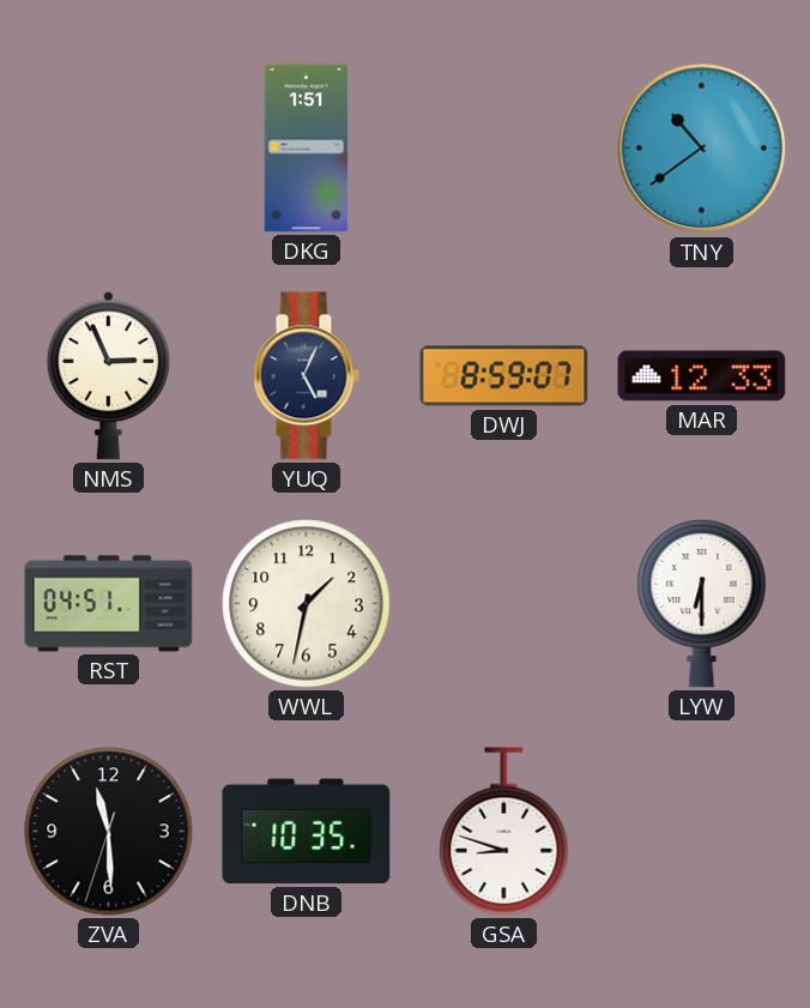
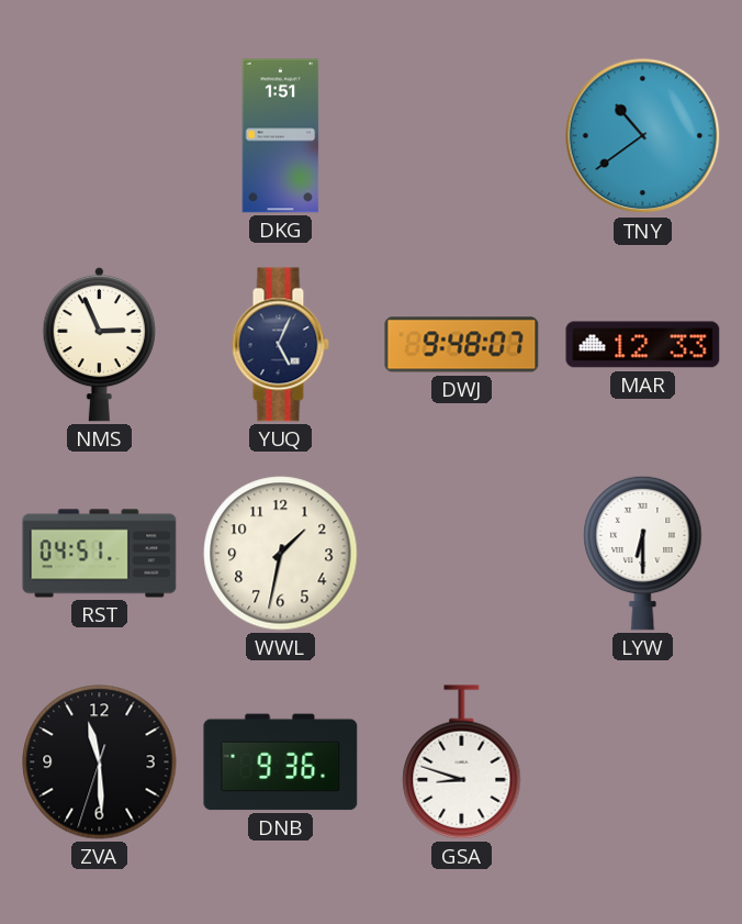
DWJ: 8:59 -> 9:48 (462, 345)
DNB: 10:35 -> 9:36 (281, 762)
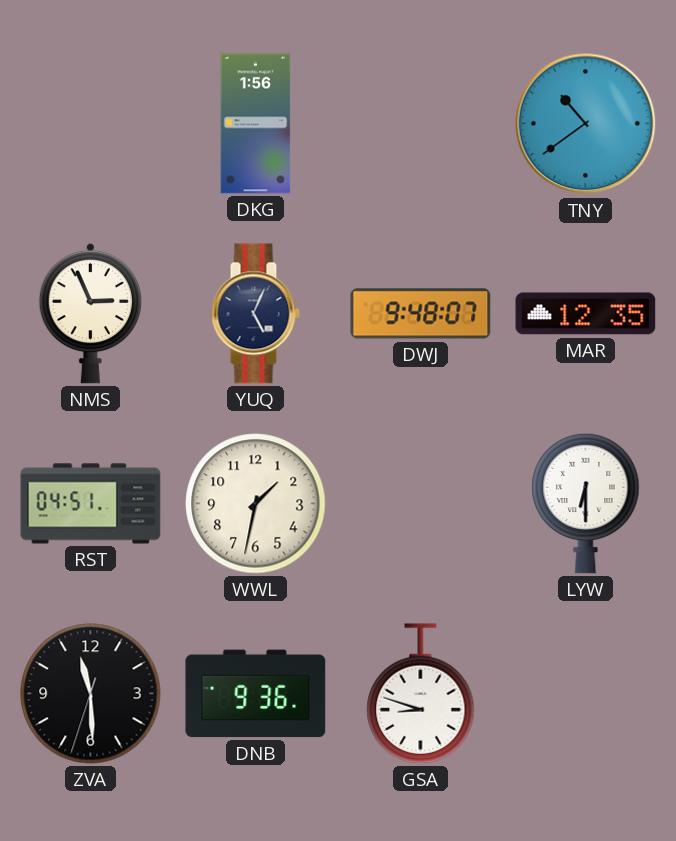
DKG: 1:51 -> 1:56 (256, 124)
MAR: 12:33 -> 12:35 (586, 314)
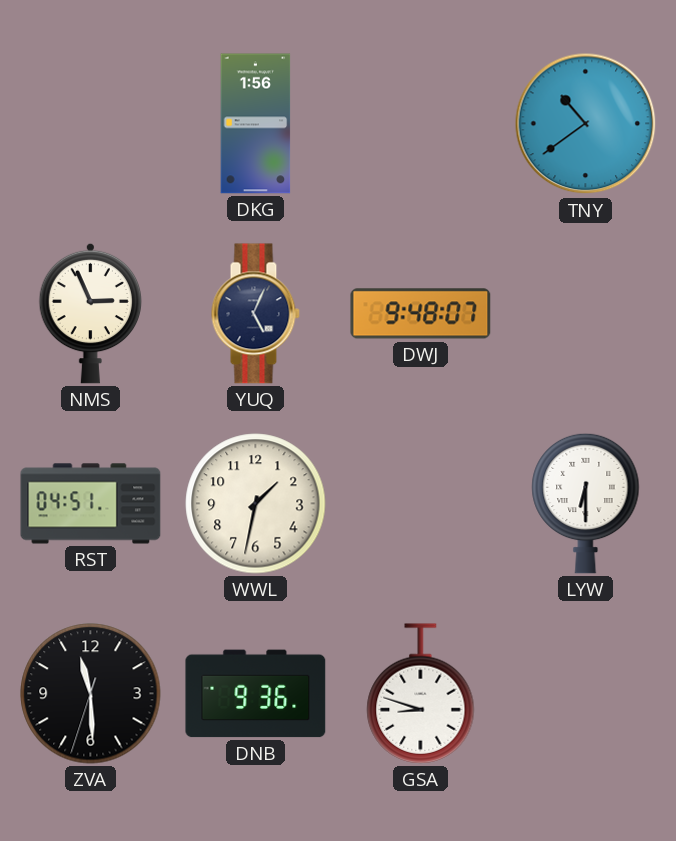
MAR: 12:35 -> none (586, 314)
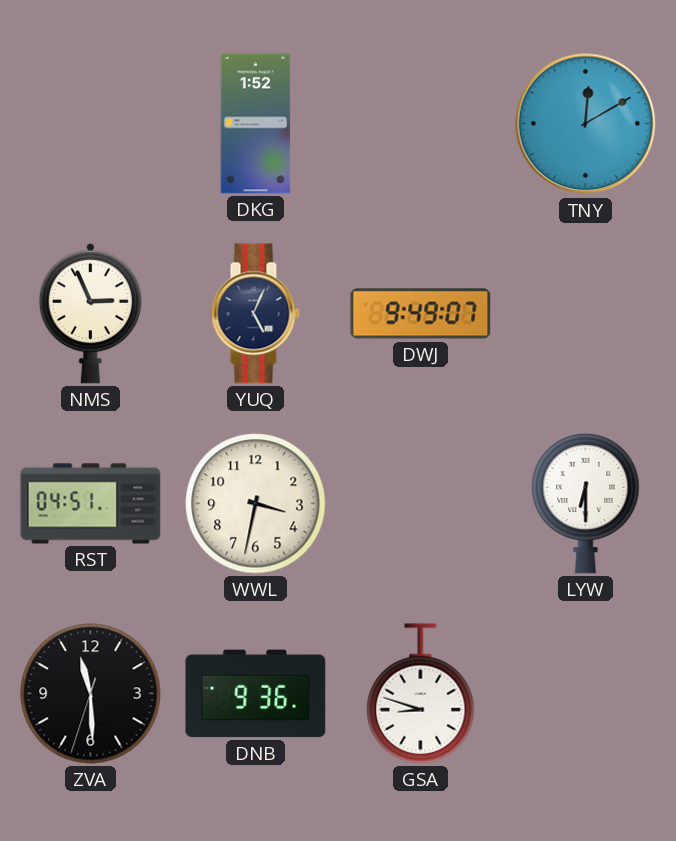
DKG: 1:56 -> 1:52 (256, 124)
TNY: 10:39 -> 12:10 (586, 124)
DWJ: 9:48 -> 9:49 (421, 314)
WWL: 1:32 -> 3:32 (256, 504)
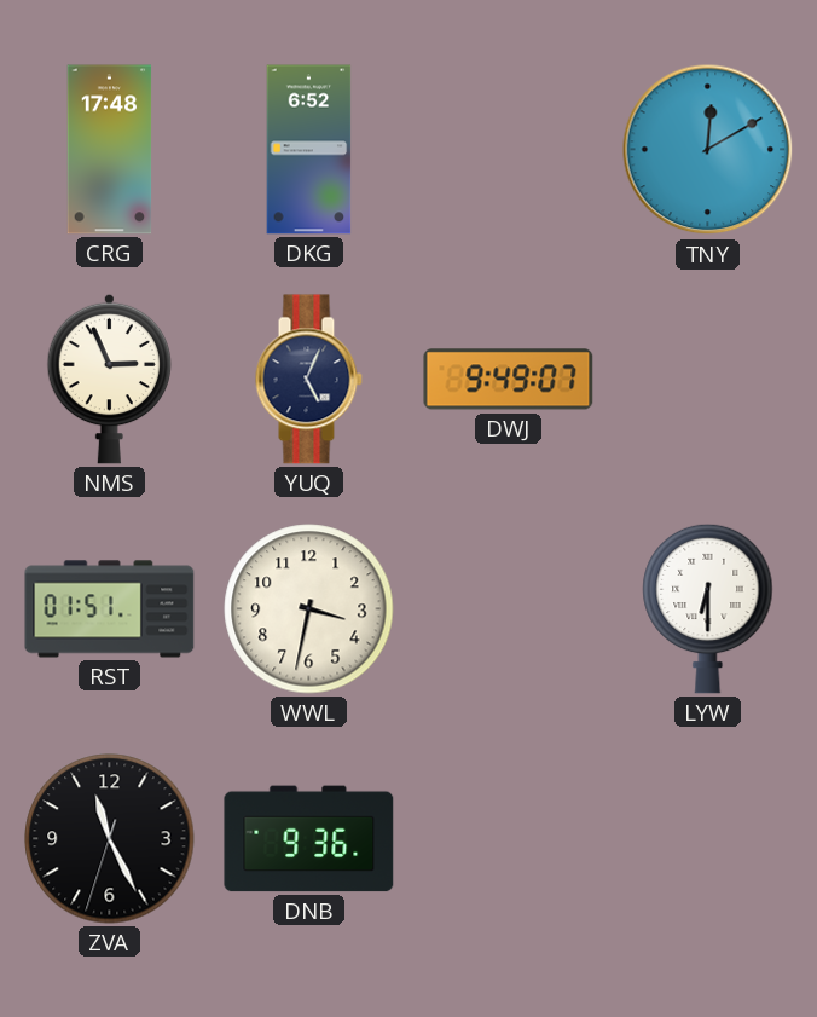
CRG: none -> 17:48 (110, 150)
DKG: 1:52 -> 6:52 (309, 150)
RST: 04:51 -> 01:51 (110, 609)
ZVA: 11:29 -> 11:25 (110, 839)
GSA: 8:48 -> none (421, 694)
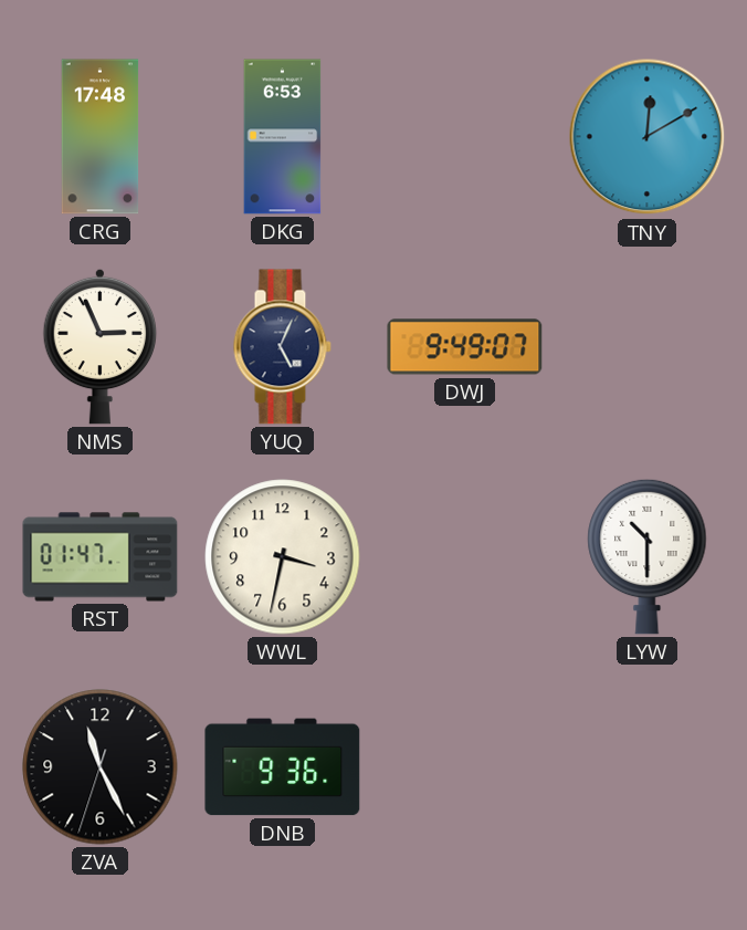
DKG: 6:52 -> 6:53 (283, 137)
RST: 01:51 -> 01:47 (101, 557)
LYW: 6:30 -> 10:30 (648, 556)
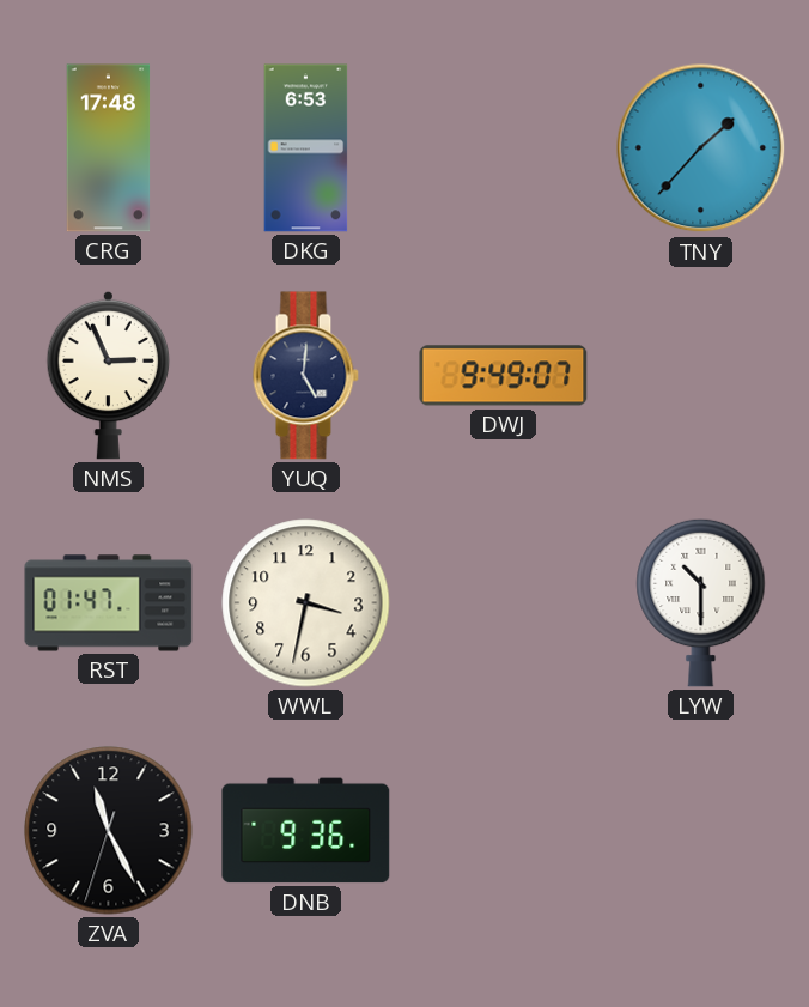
TNY: 12:10 -> 1:37 (701, 148)
YUQ: 5:04 -> 5:01 (305, 376)
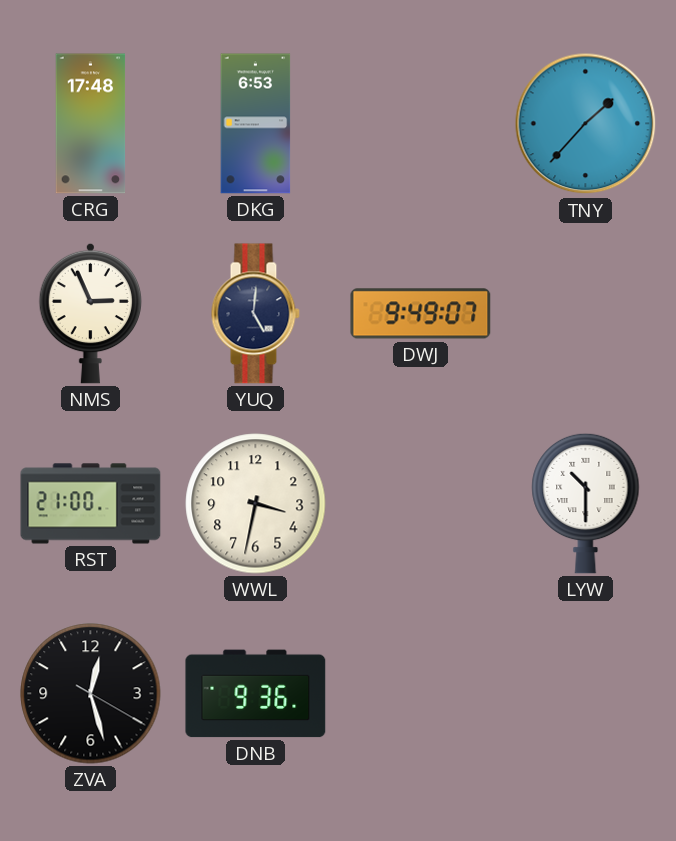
RST: 01:47 -> 21:00 (91, 504)
ZVA: 11:25 -> 12:27 (91, 694)
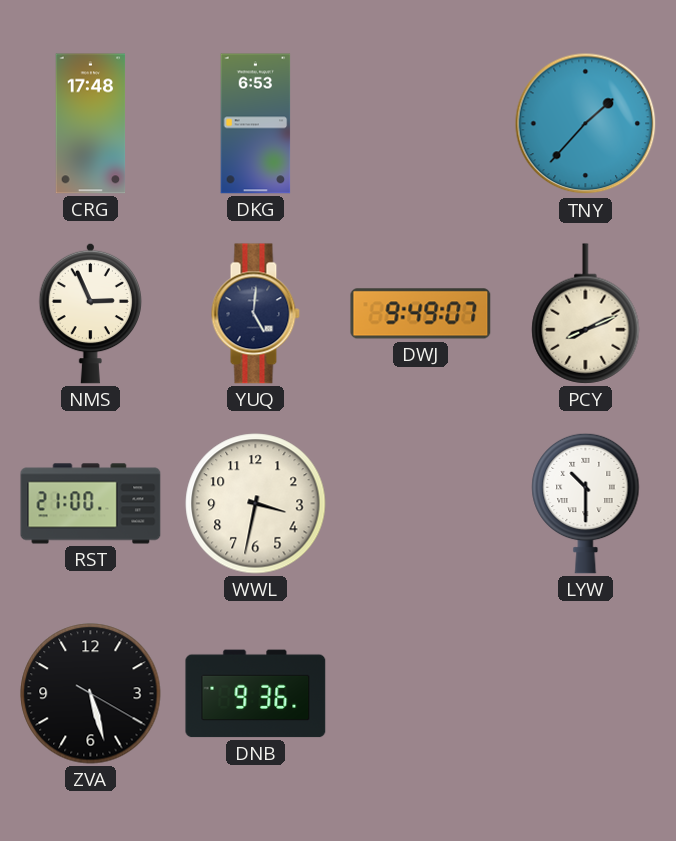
PCY: none -> 8:11 (586, 314)
ZVA: 12:27 -> 5:27 (91, 694)
